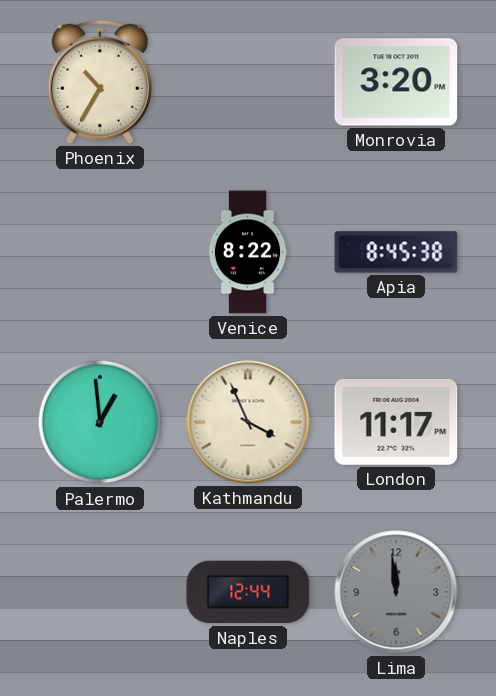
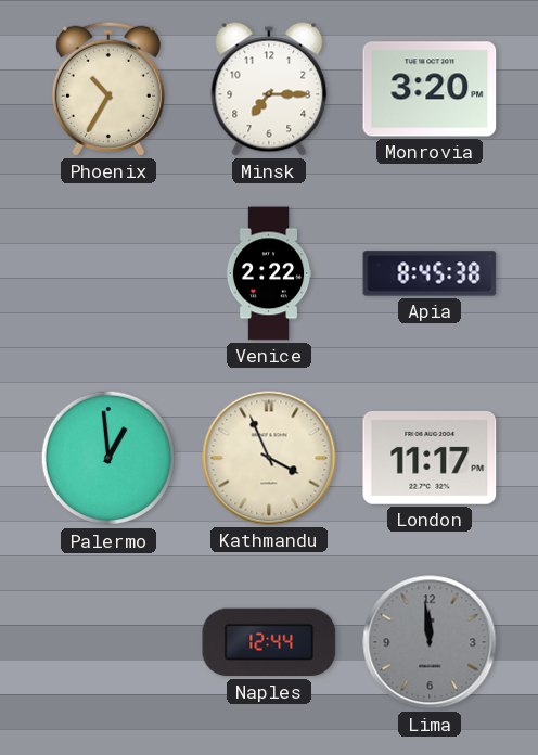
Minsk: none -> 7:15 (269, 89)
Venice: 8:22 -> 2:22 (269, 273)
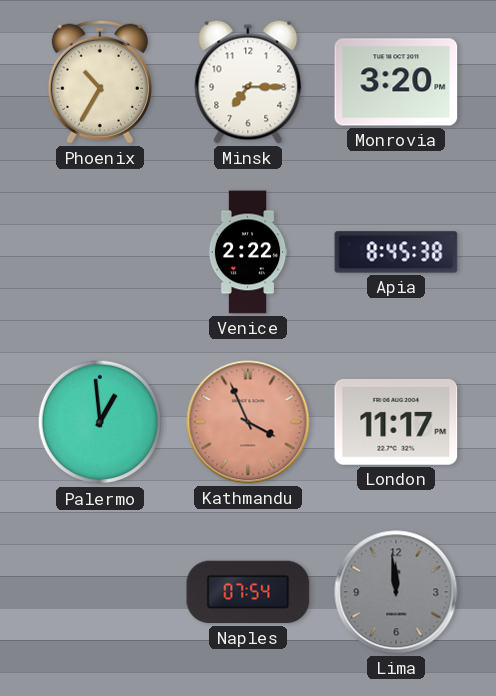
Kathmandu dial: cream -> salmon (248, 422)
Naples: 12:44 -> 07:54 (248, 592)
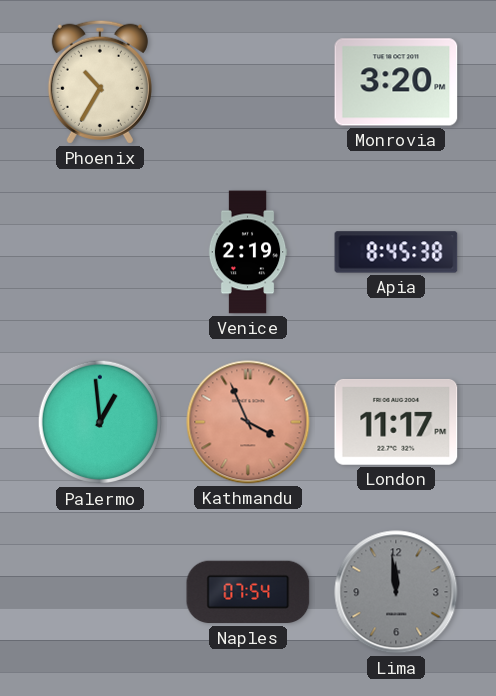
Minsk: 7:15 -> none (248, 82)
Venice: 2:22 -> 2:19 (248, 252)
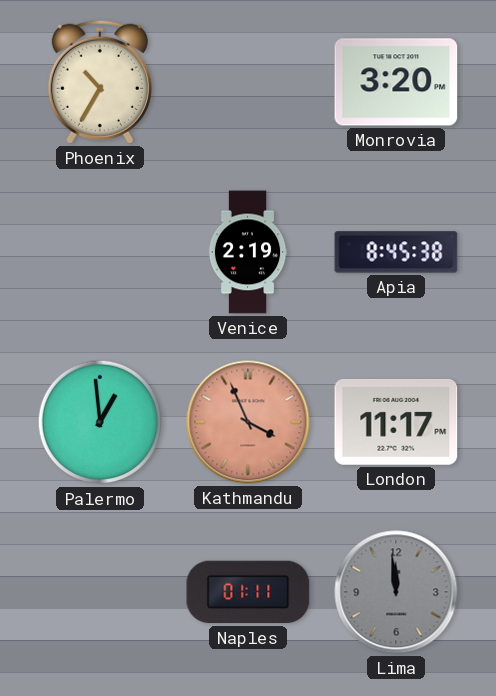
Naples: 07:54 -> 01:11 (248, 592)
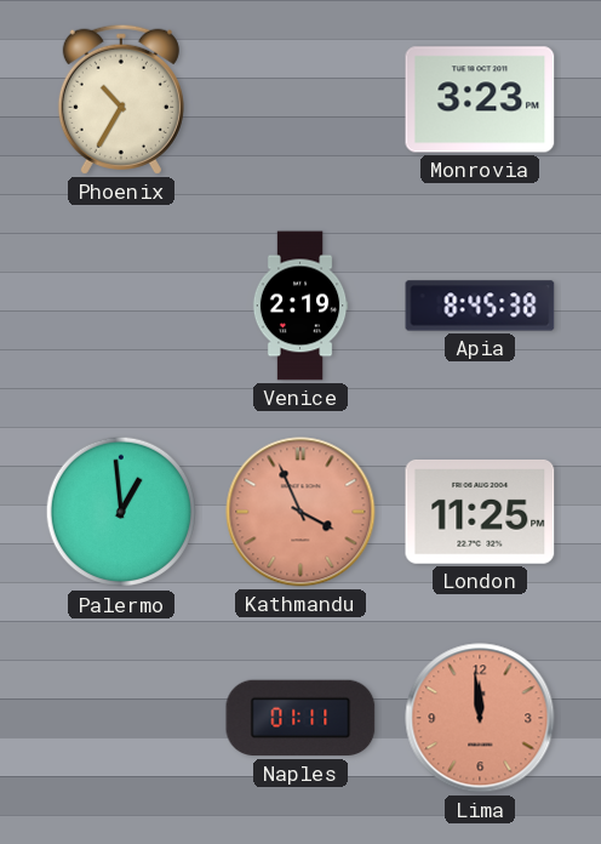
Monrovia: 3:20 -> 3:23 (480, 99)
London: 11:17 -> 11:25 (480, 512)
Lima dial: grey -> salmon (480, 718)
